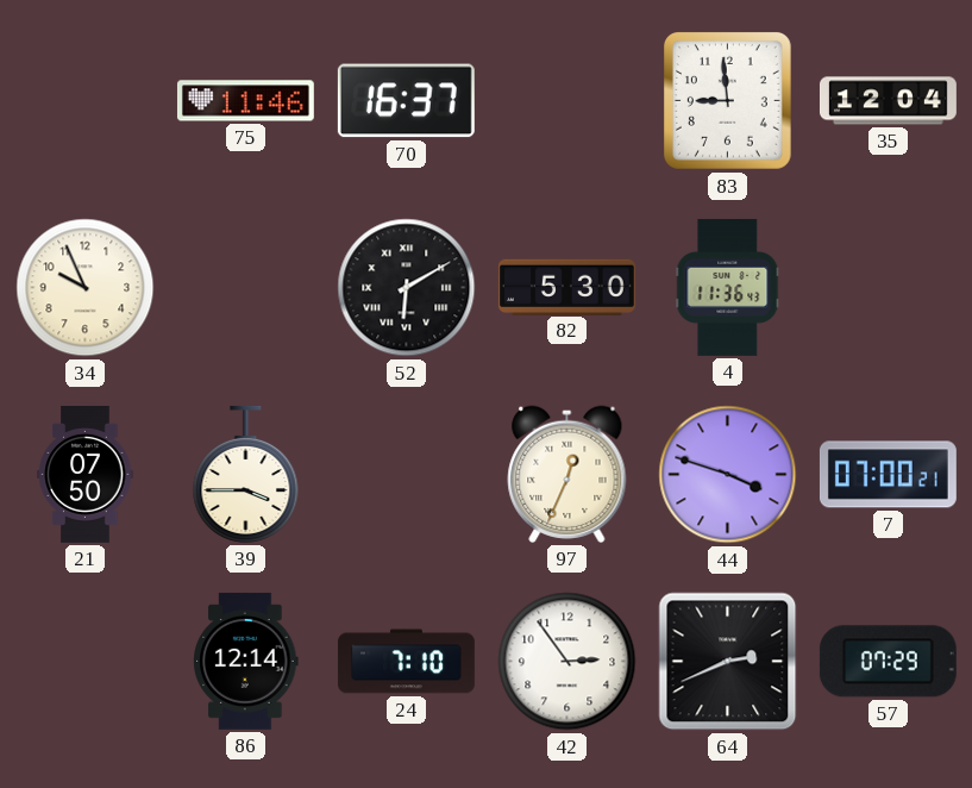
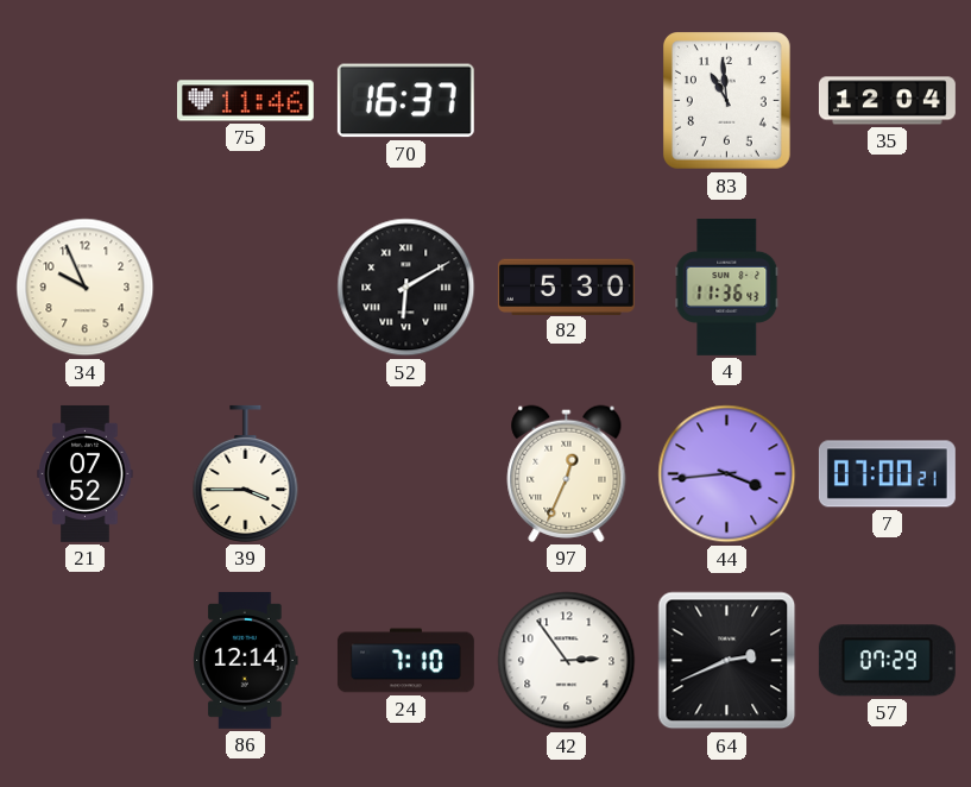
83: 8:59 -> 10:59 (726, 101)
21: 07:50 -> 07:52 (86, 473)
44: 3:48 -> 3:44 (727, 474)
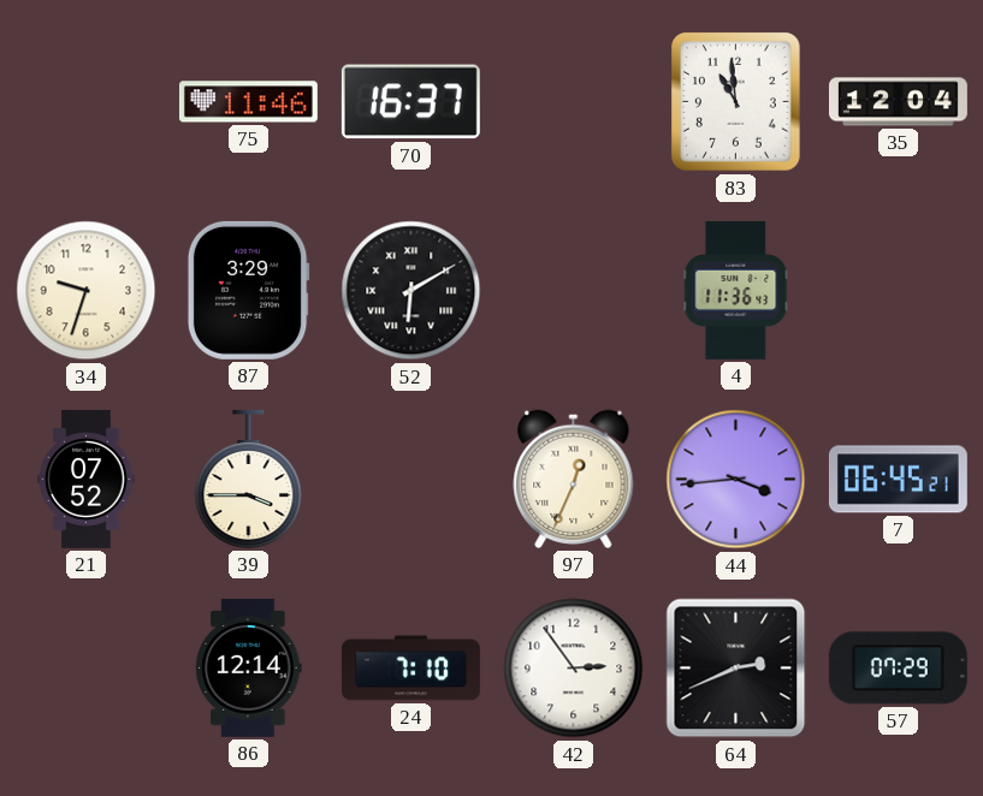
34: 9:56 -> 9:33 (87, 291)
87: none -> 3:29 (248, 290)
82: 5:30 -> none (566, 287)
7: 07:00 -> 06:45 (898, 480)
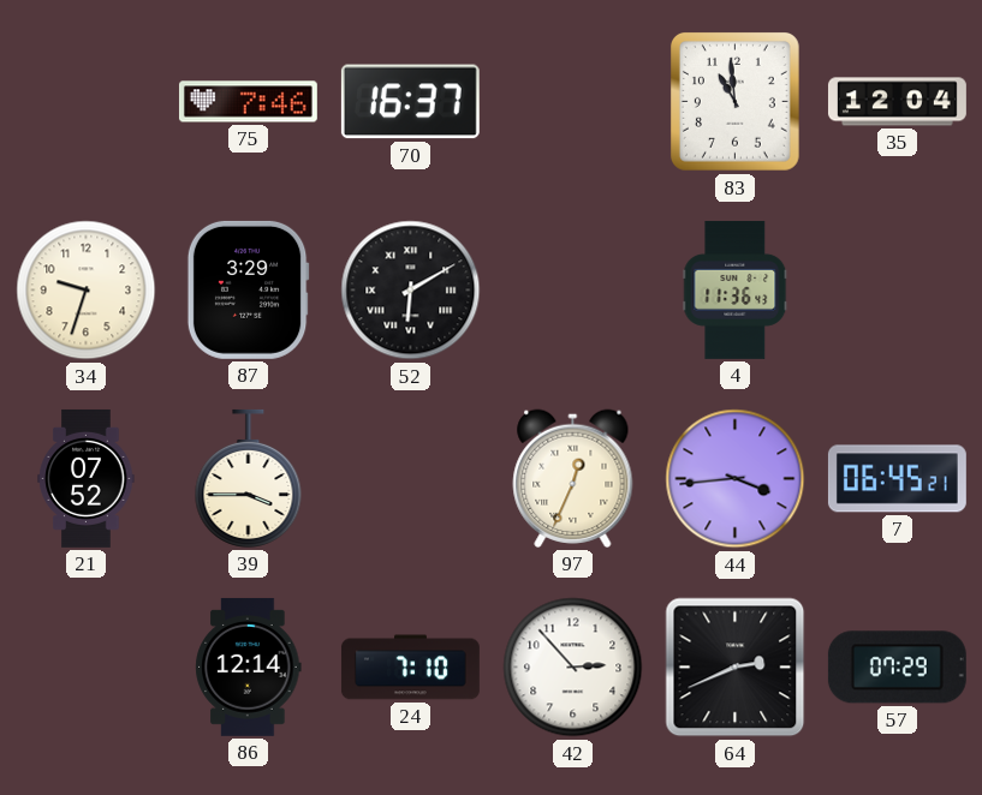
75: 11:46 -> 7:46 (248, 102)
42: 2:54 -> 2:53 (573, 668)
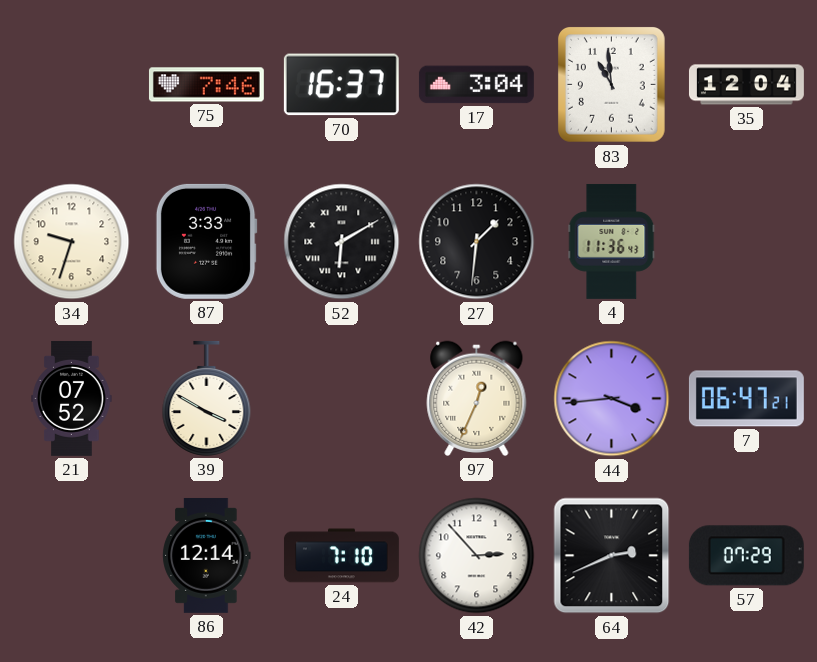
17: none -> 3:04 (476, 85)
87: 3:29 -> 3:33 (206, 241)
27: none -> 1:31 (477, 242)
39: 3:45 -> 3:50 (207, 398)
7: 06:45 -> 06:47 (746, 399)
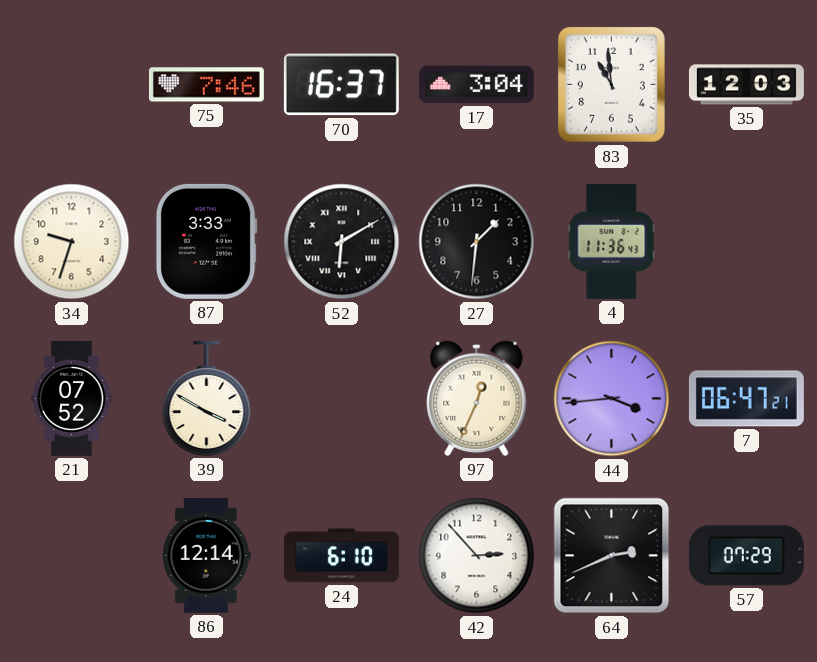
35: 12:04 -> 12:03 (746, 85)
24: 7:10 -> 6:10 (341, 556)
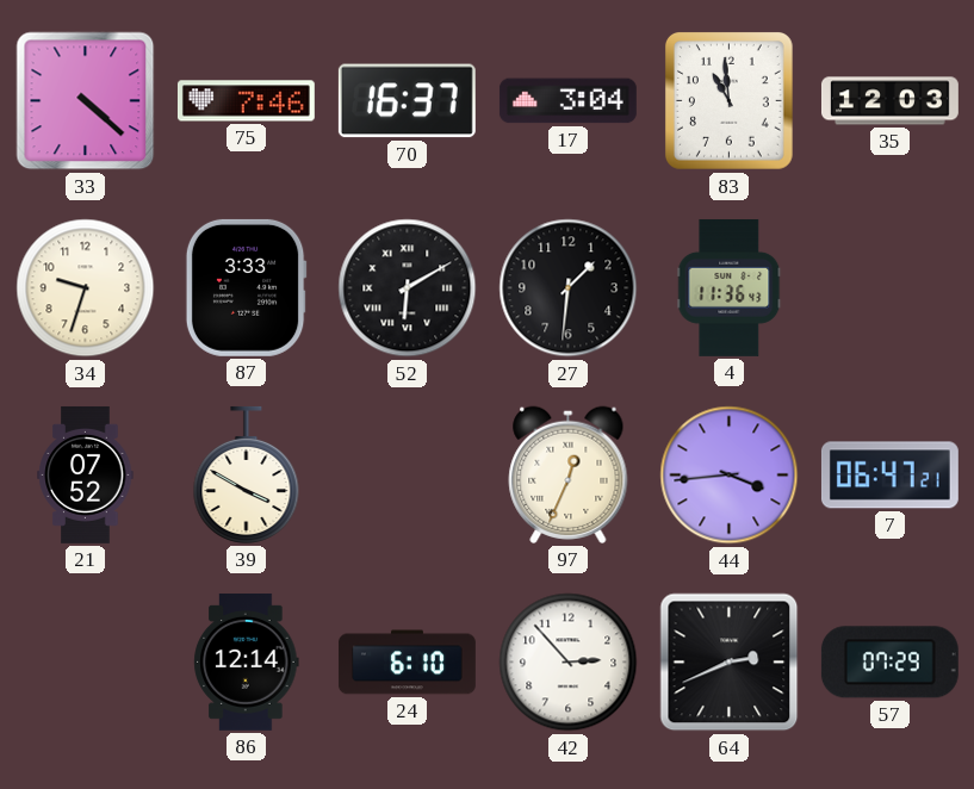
33: none -> 4:22 (86, 101)
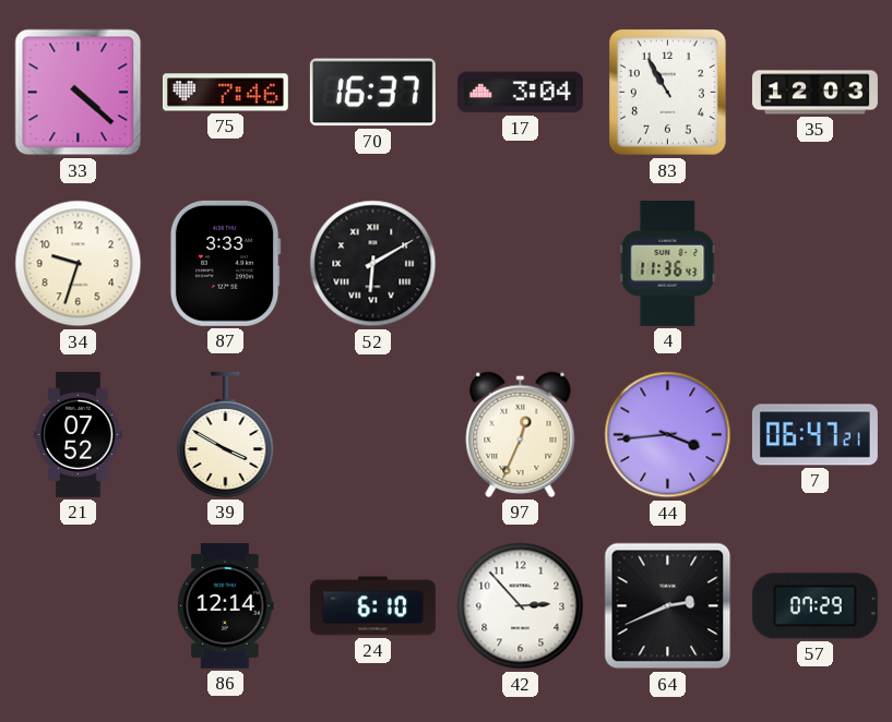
83: 10:59 -> 10:55 (667, 93)
27: 1:31 -> none (569, 288)
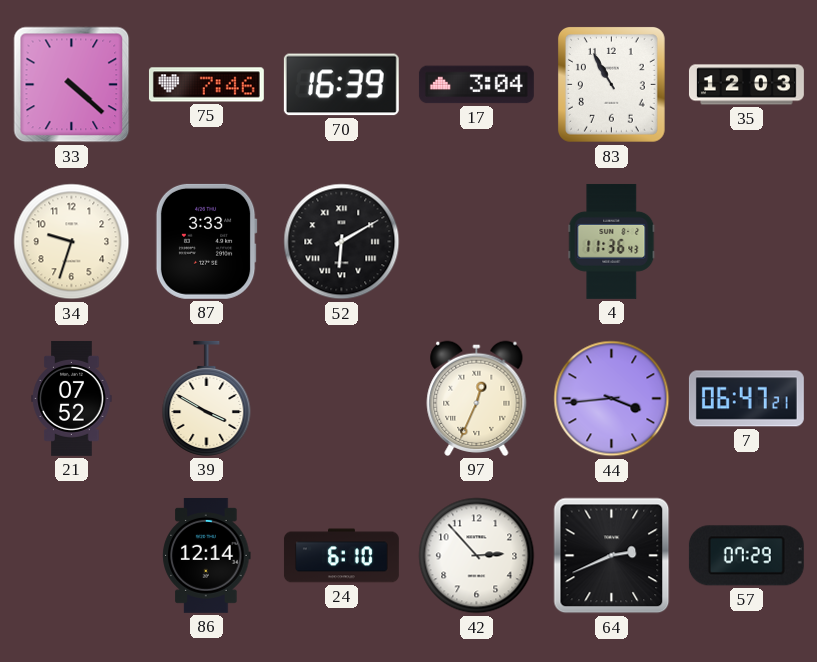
70: 16:37 -> 16:39 (341, 85)
